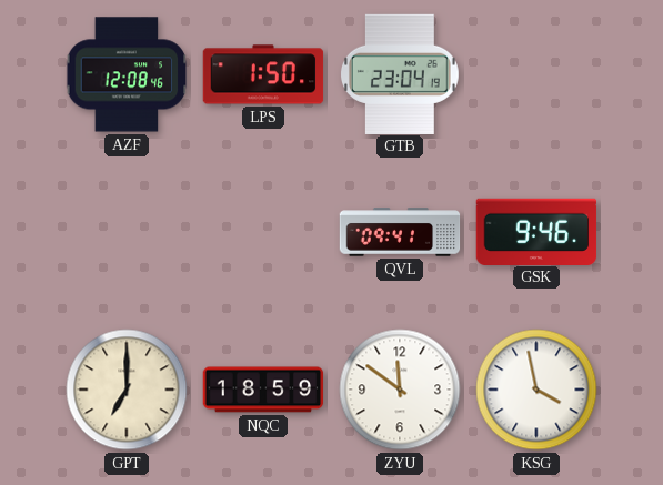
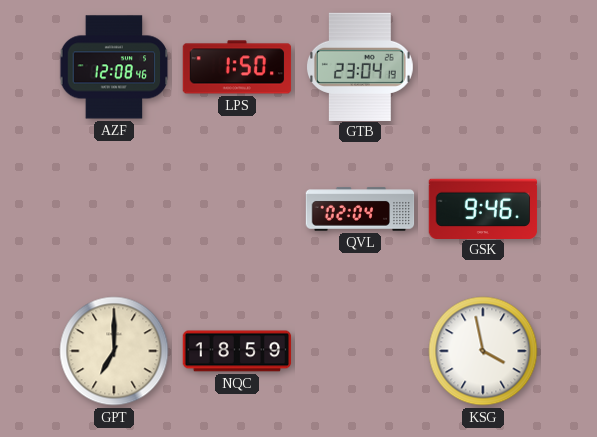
QVL: 09:41 -> 02:04 (360, 209)
ZYU: 11:51 -> none (400, 390)
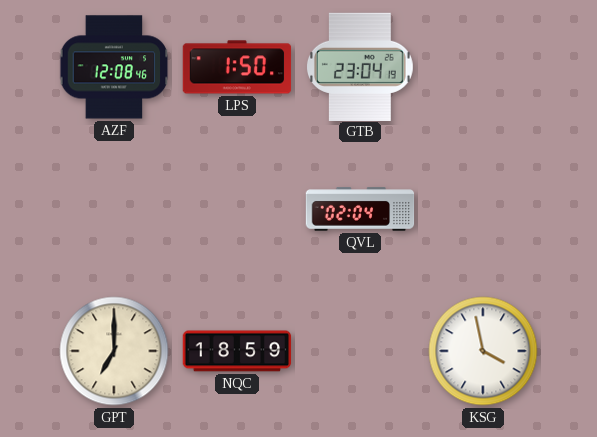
GSK: 9:46 -> none (483, 208)
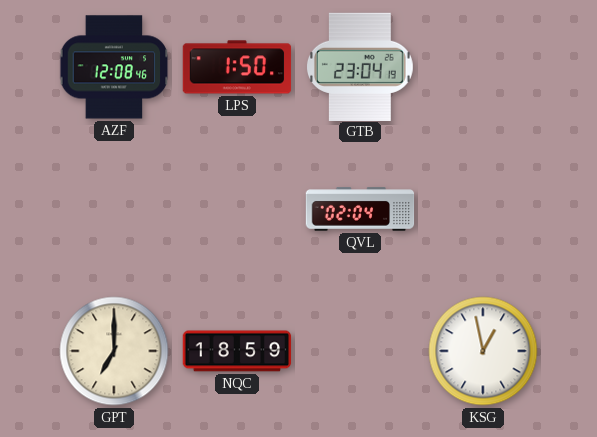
KSG: 3:58 -> 12:58 (483, 351)
